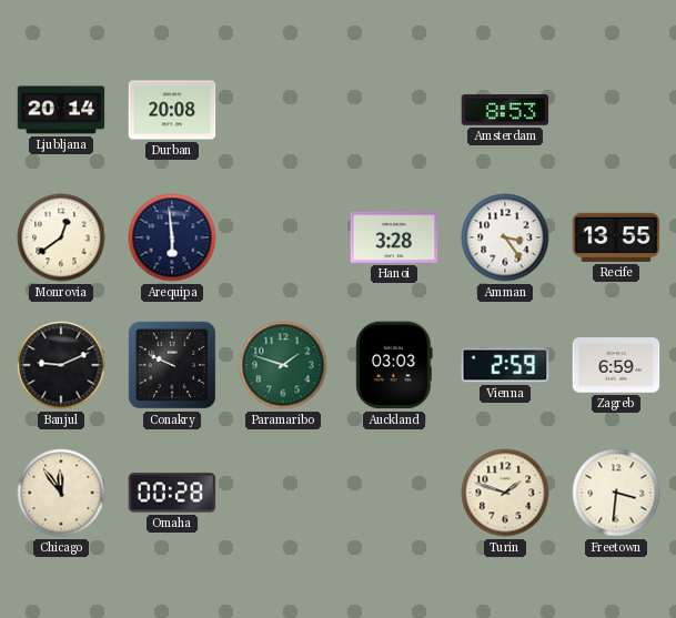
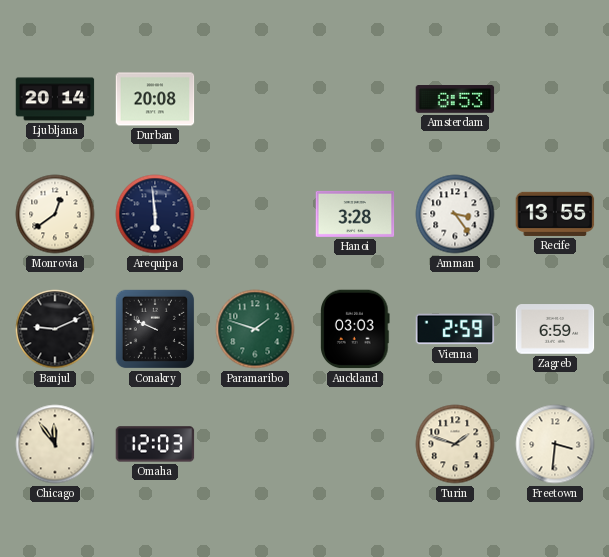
Omaha: 00:28 -> 12:03 (155, 444)
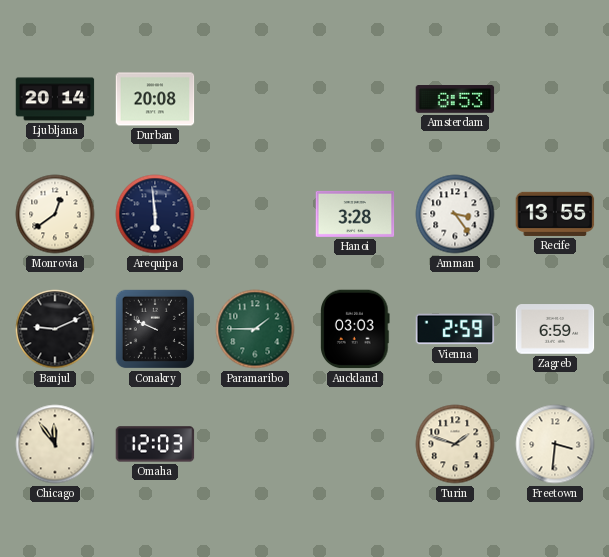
Paramaribo: 1:48 -> 1:45 (255, 329)
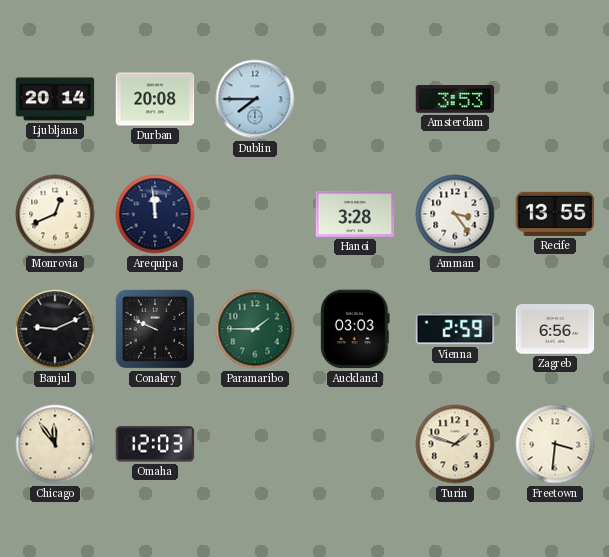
Dublin: none -> 7:45 (255, 99)
Amsterdam: 8:53 -> 3:53 (455, 100)
Monrovia: 12:39 -> 12:41 (55, 214)
Arequipa: 5:59 -> 11:59 (155, 214)
Zagreb: 6:59 -> 6:56 (555, 329)
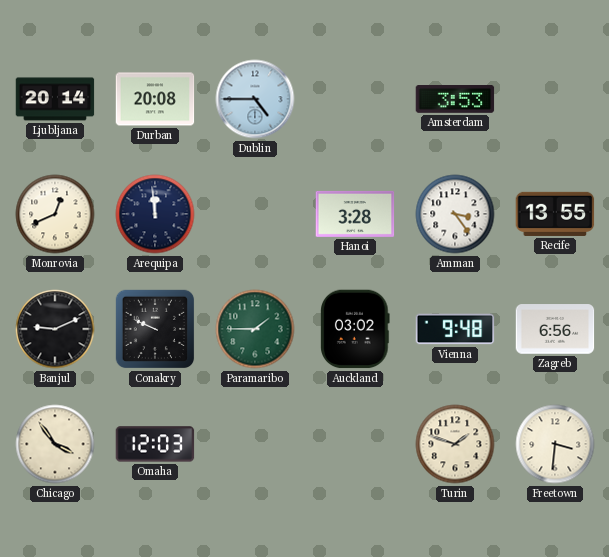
Dublin: 7:45 -> 4:45 (255, 99)
Auckland: 03:03 -> 03:02 (355, 329)
Vienna: 2:59 -> 9:48 (455, 329)
Chicago: 11:54 -> 3:54 (55, 444)
